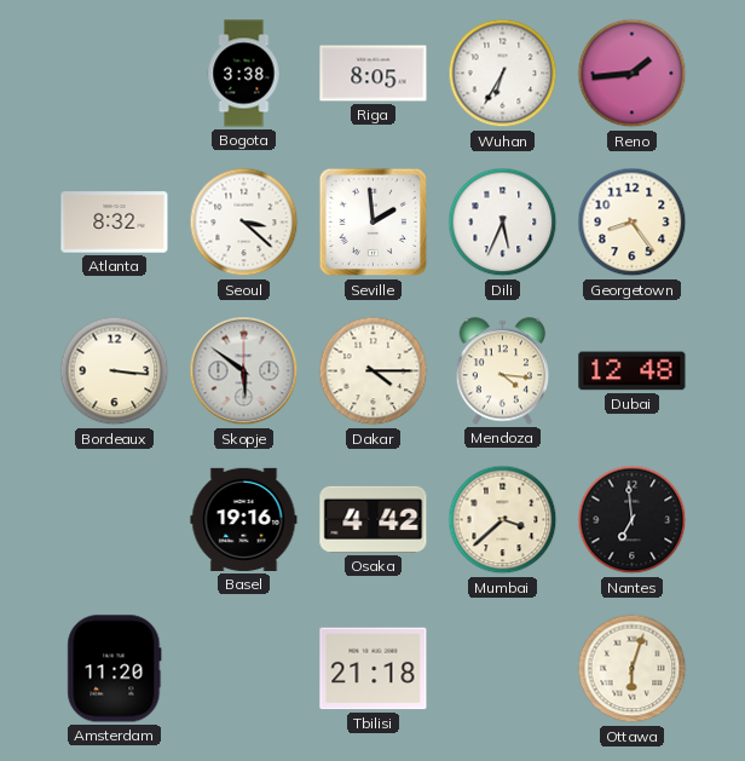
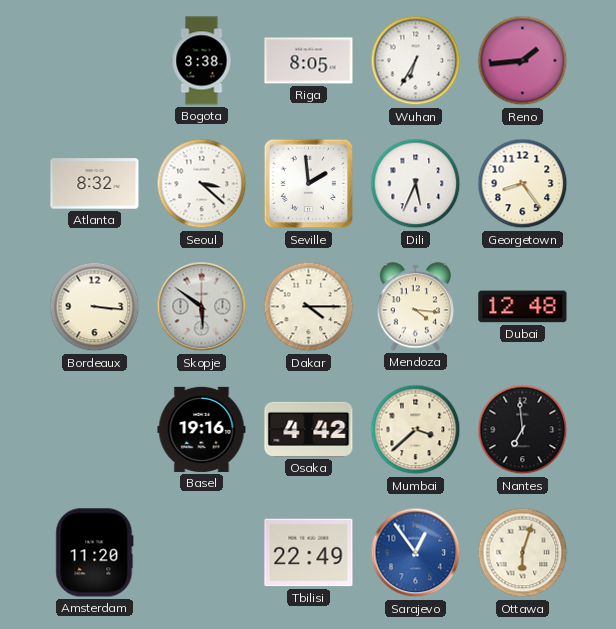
Tbilisi: 21:18 -> 22:49 (309, 553)
Sarajevo: none -> 12:54 (416, 553)
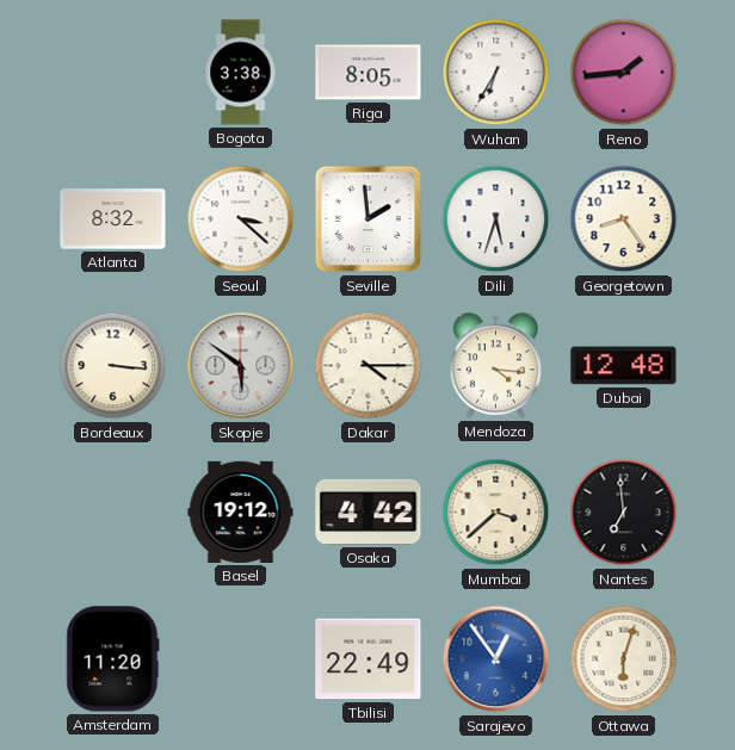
Dili: 5:34 -> 5:33 (496, 219)
Basel: 19:16 -> 19:12 (241, 512)
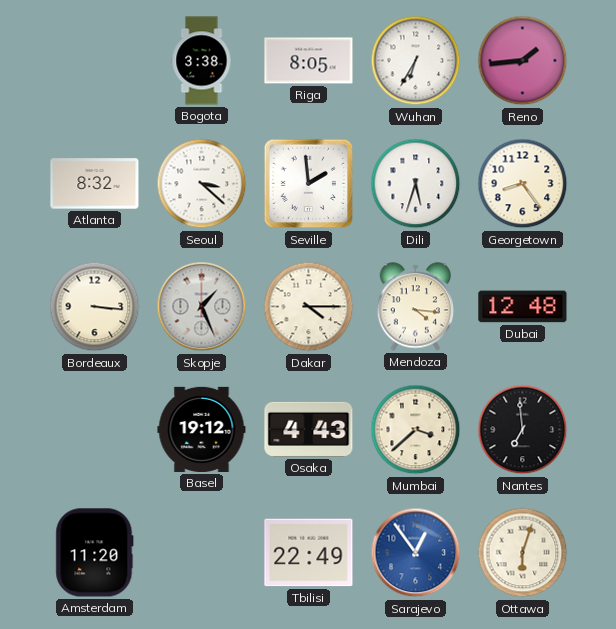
Skopje: 5:51 -> 1:26 (202, 307)
Osaka: 4:42 -> 4:43 (309, 429)
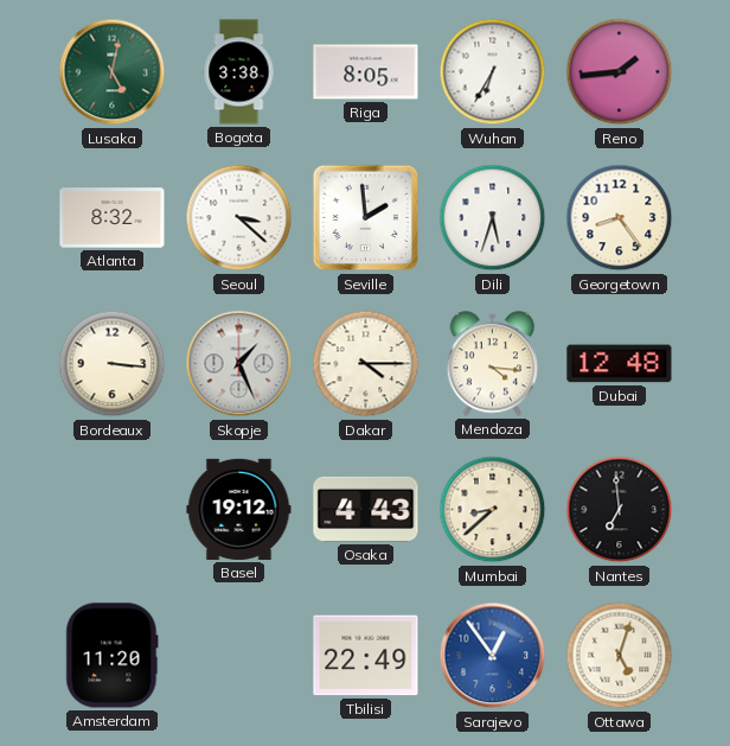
Lusaka: none -> 5:02 (113, 72)
Mumbai: 3:38 -> 8:38 (493, 510)
Ottawa: 6:03 -> 5:03 (620, 656)
